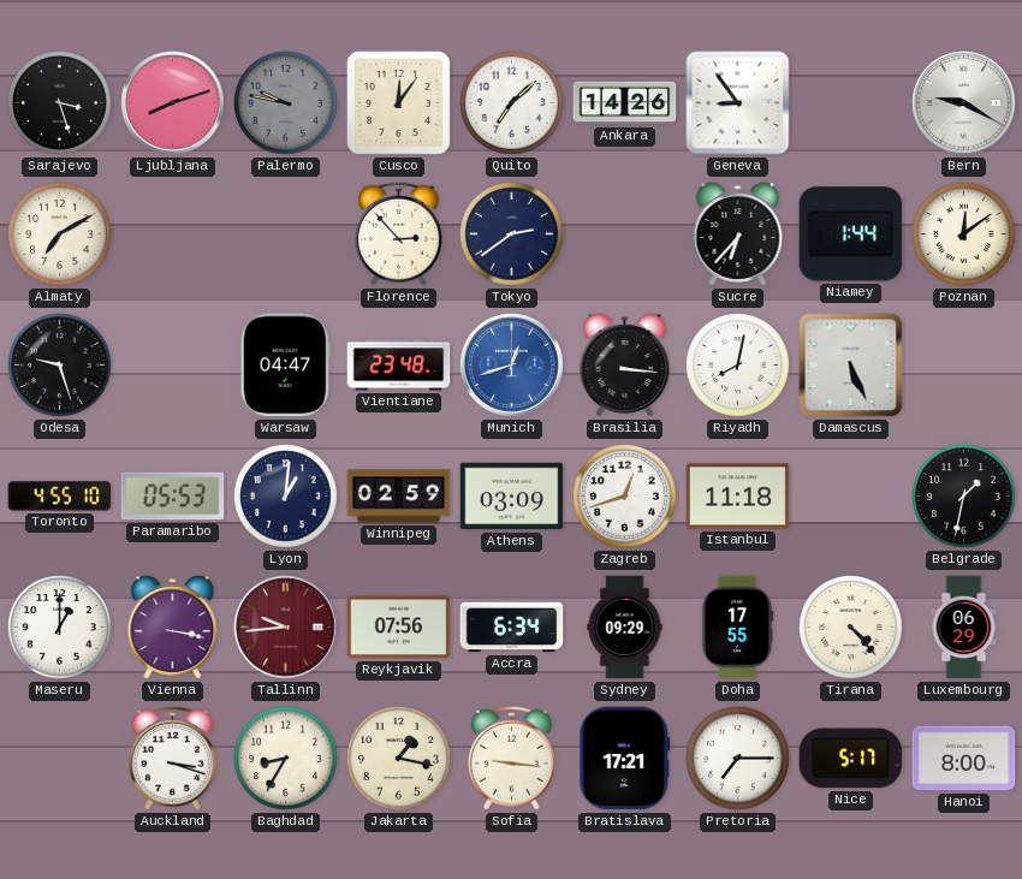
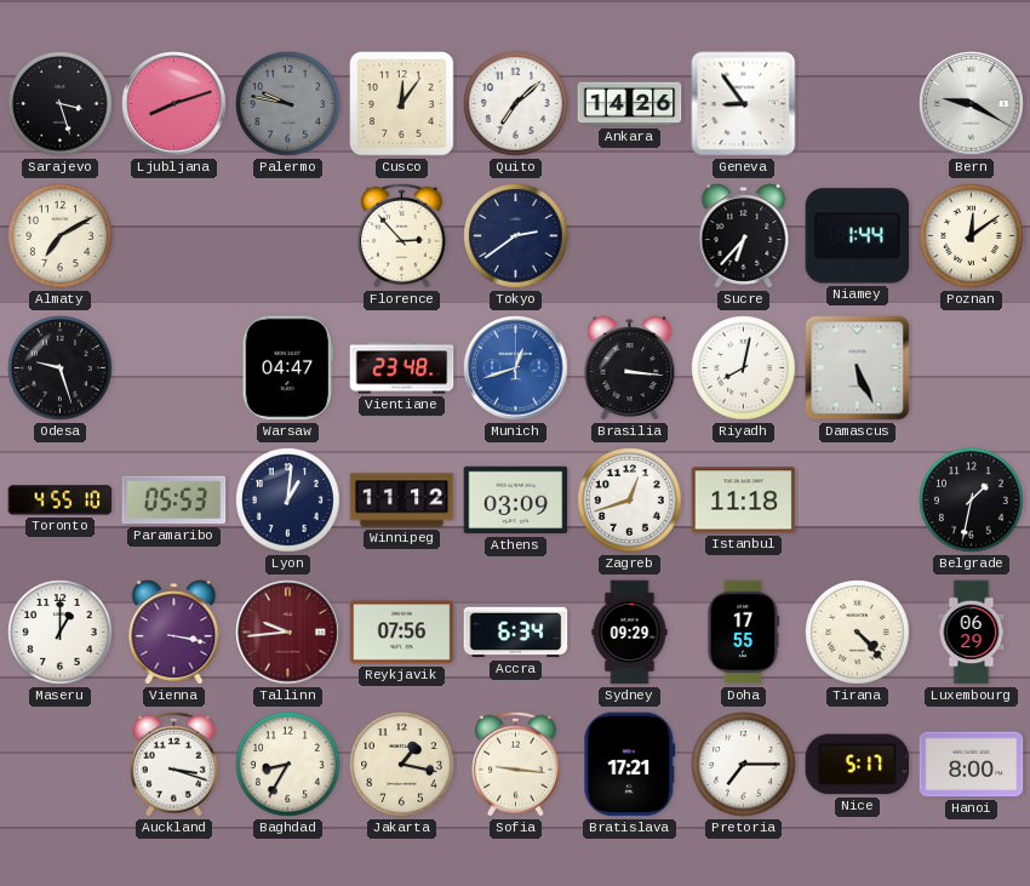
Winnipeg: 02:59 -> 11:12 (402, 501)
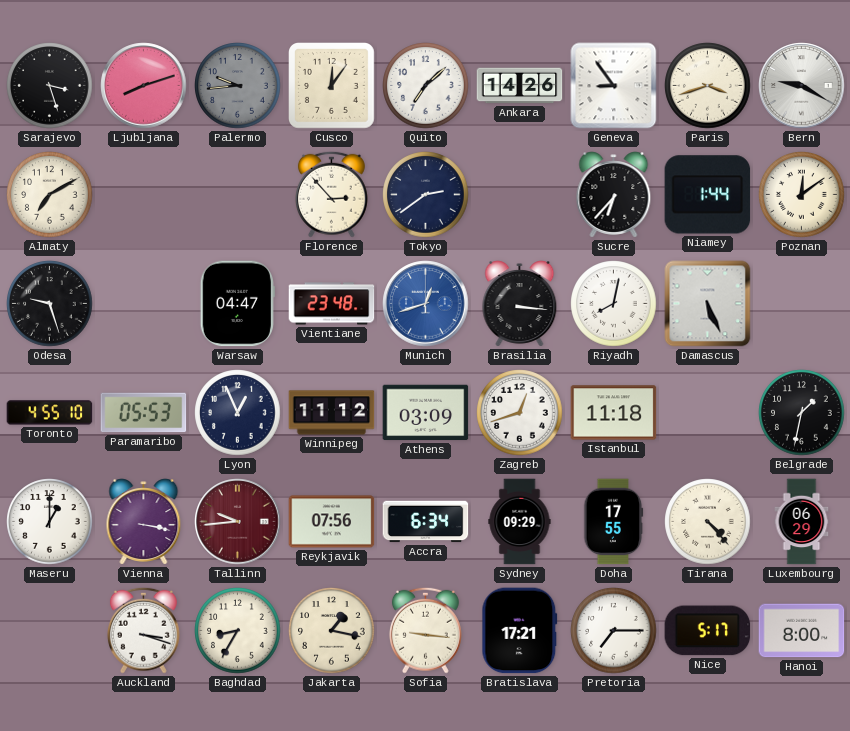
Palermo: 9:47 -> 9:44 (238, 86)
Paris: none -> 3:42 (708, 86)
Lyon: 1:01 -> 12:56 (238, 413)
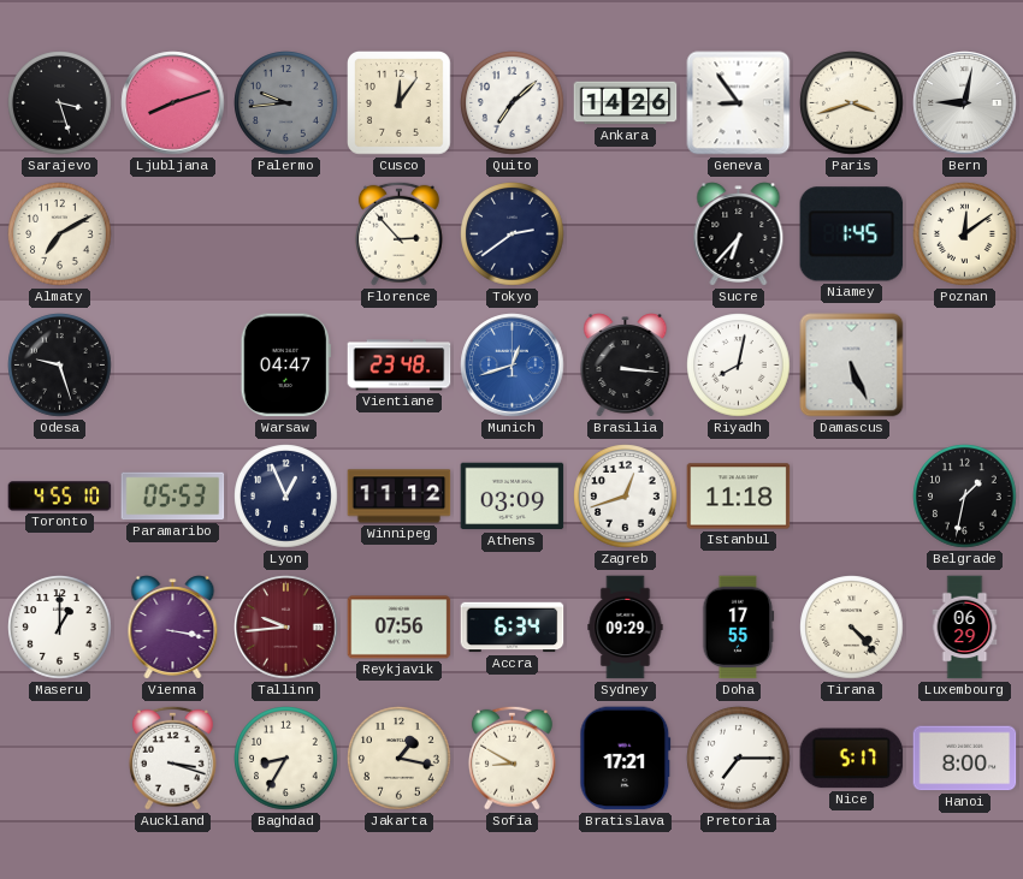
Bern: 9:20 -> 9:02 (965, 103)
Niamey: 1:44 -> 1:45 (852, 234)
Sofia: 9:16 -> 8:50 (512, 758)
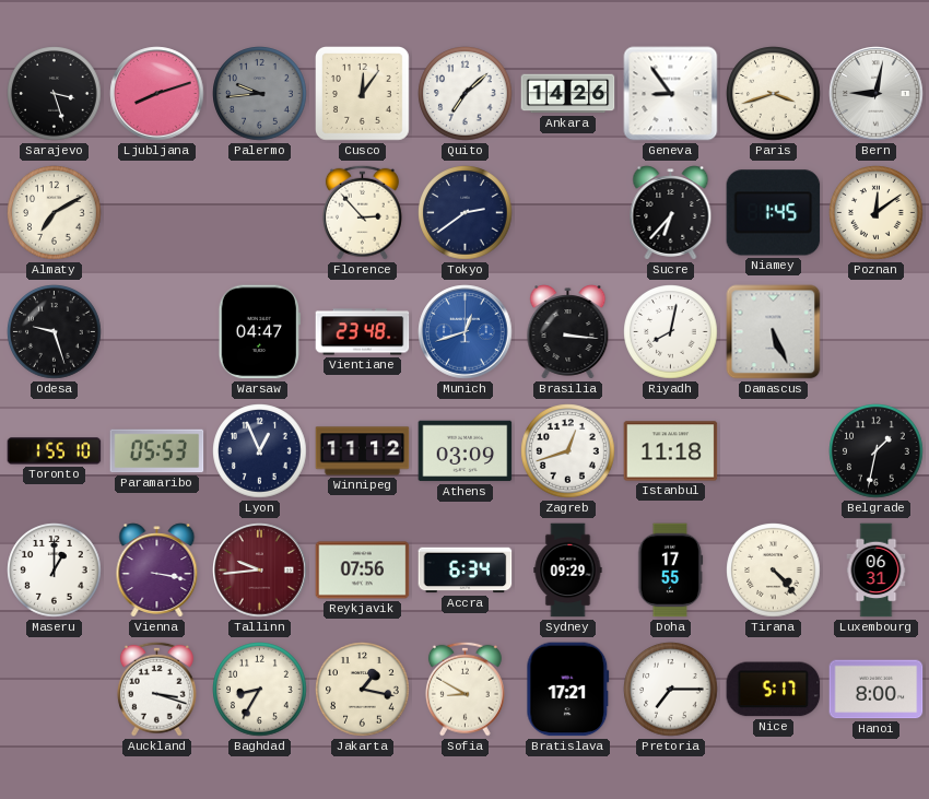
Toronto: 4:55 -> 1:55 (55, 451)
Luxembourg: 06:29 -> 06:31 (877, 571)
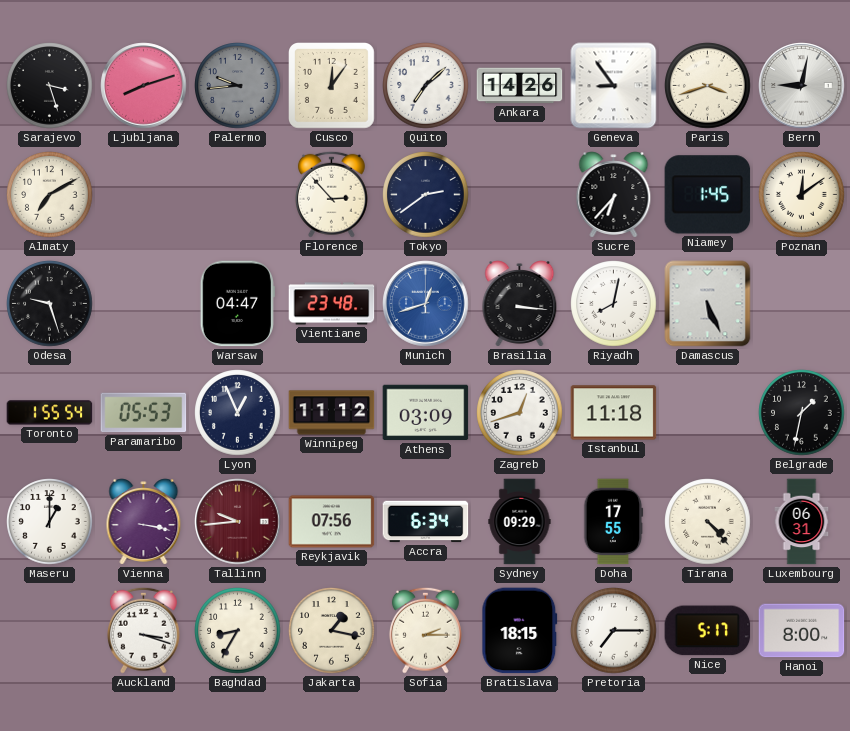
Toronto: 1:55:10 -> 1:55:54 (50, 413)
Sofia: 8:50 -> 2:15 (425, 630)
Bratislava: 17:21 -> 18:15 (520, 631)
